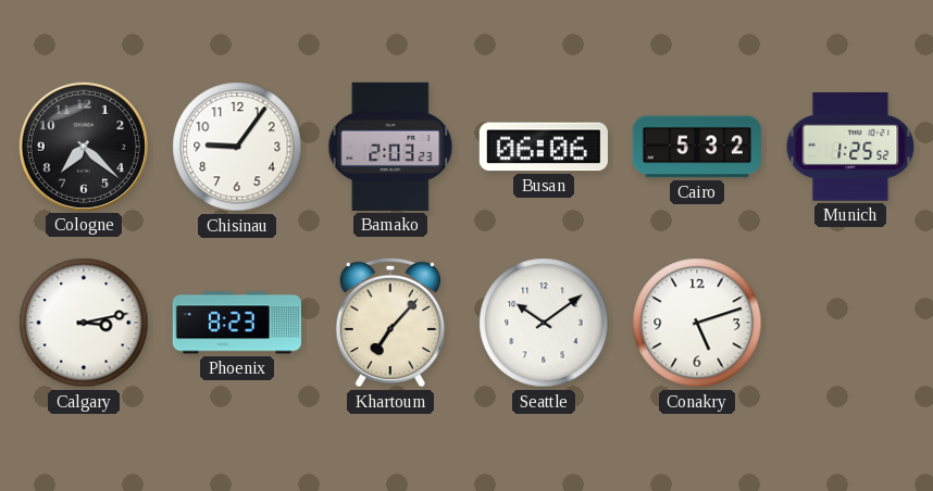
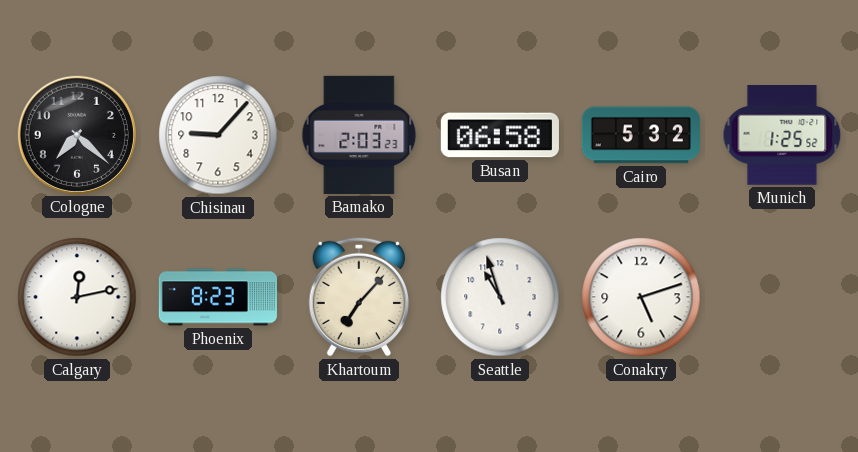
Chisinau: 9:06 -> 9:07 (218, 135)
Busan: 06:06 -> 06:58 (500, 135)
Calgary: 3:13 -> 12:13 (77, 297)
Seattle: 10:09 -> 10:57 (500, 297)
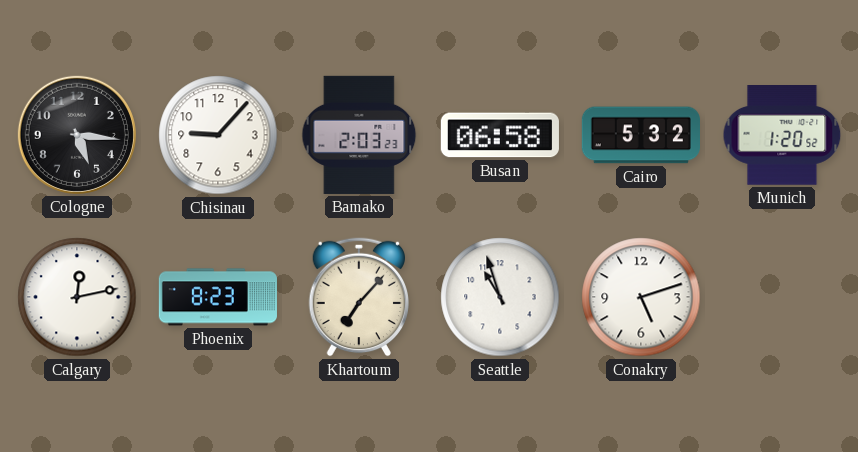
Cologne: 7:22 -> 5:16 (77, 135)
Munich: 1:25 -> 1:20 (782, 135)
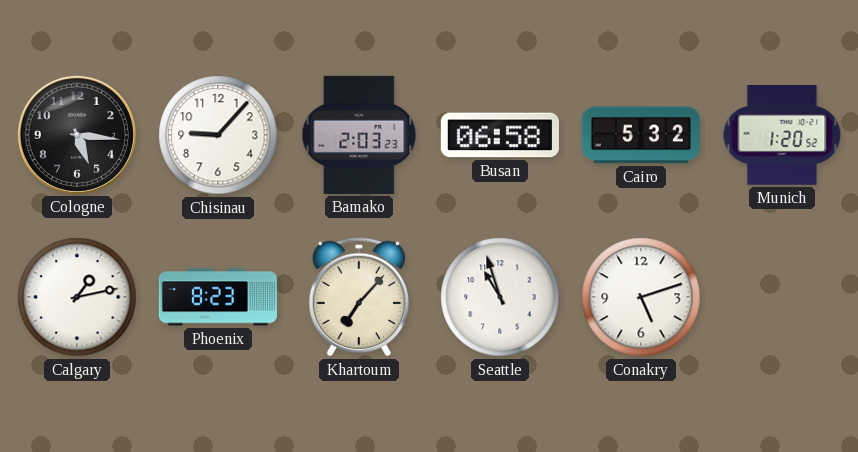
Calgary: 12:13 -> 1:13 (77, 297)
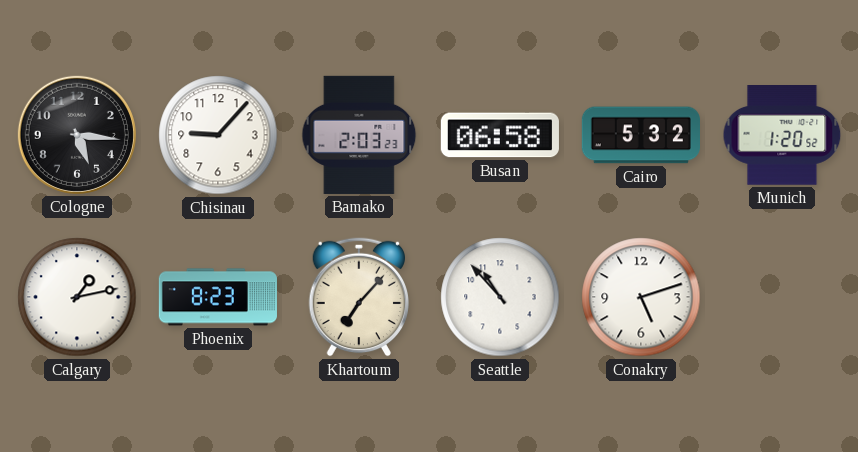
Seattle: 10:57 -> 10:53 (500, 297)
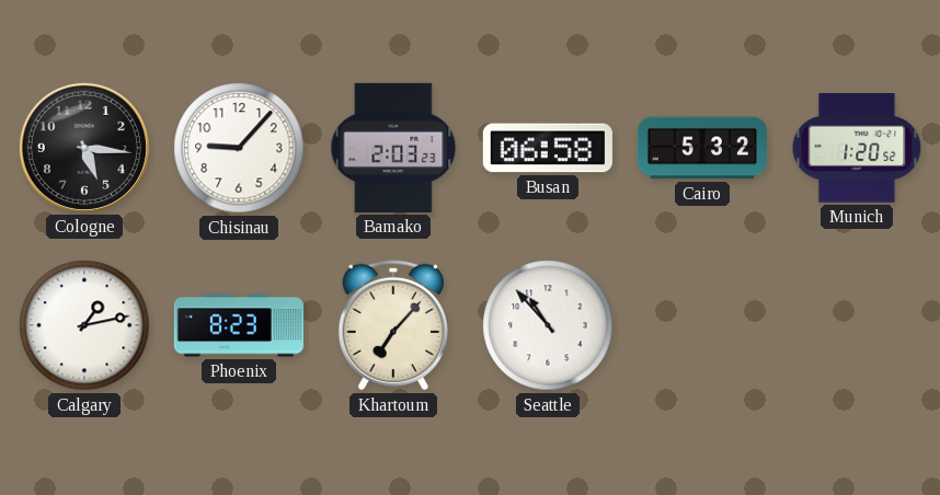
Conakry: 5:12 -> none (641, 297)
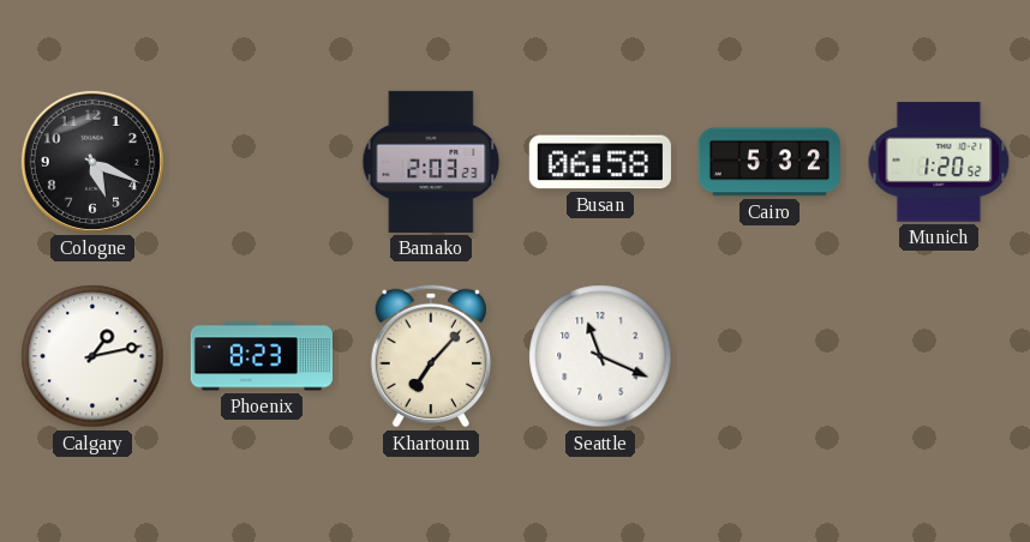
Cologne: 5:16 -> 5:19 (92, 162)
Chisinau: 9:07 -> none (239, 148)
Seattle: 10:53 -> 11:19 (600, 356)
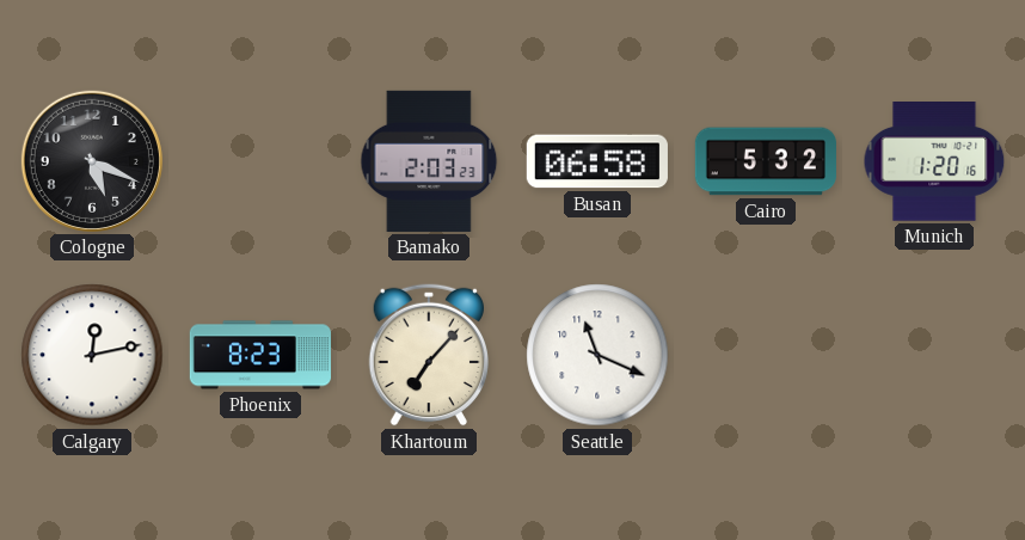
Munich: 1:20:52 -> 1:20:16 (934, 161)
Calgary: 1:13 -> 12:13 (92, 355)
